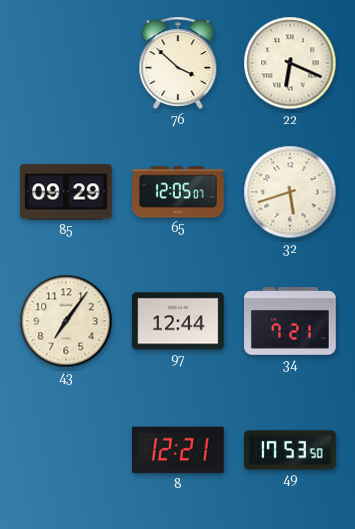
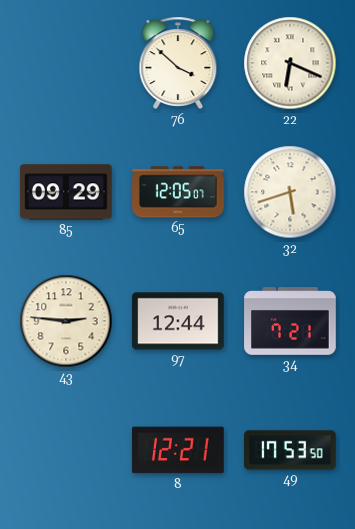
43: 7:06 -> 2:46 (66, 321)
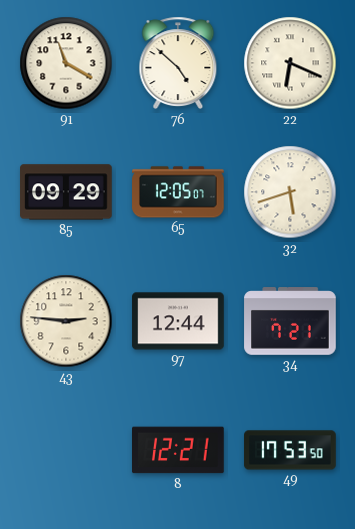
91: none -> 11:20 (66, 63)
76: 3:52 -> 4:52 (178, 63)
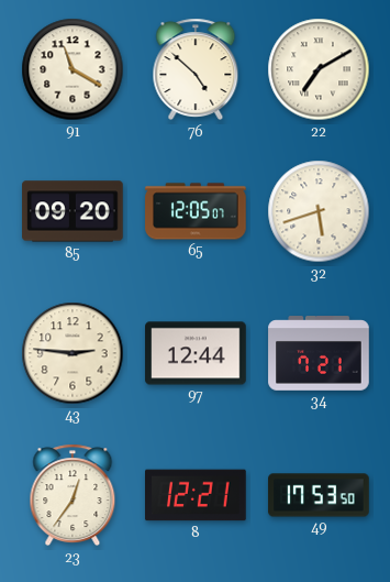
22: 6:19 -> 7:10 (319, 69)
85: 09:29 -> 09:20 (73, 211)
23: none -> 12:36 (73, 495)
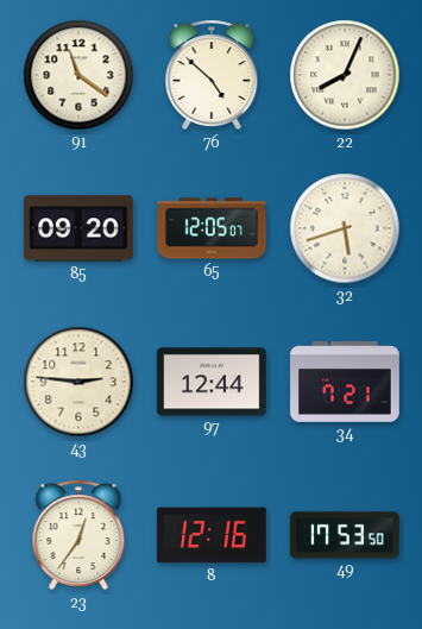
91: 11:20 -> 11:21 (78, 75)
22: 7:10 -> 8:04 (345, 75)
8: 12:21 -> 12:16 (212, 535)
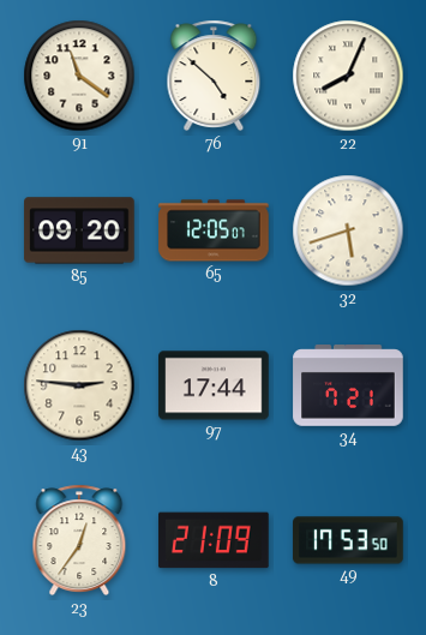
97: 12:44 -> 17:44 (214, 385)
8: 12:16 -> 21:09 (214, 540)
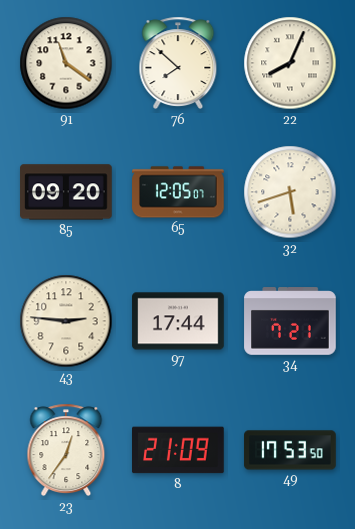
76: 4:52 -> 7:52 (178, 63)
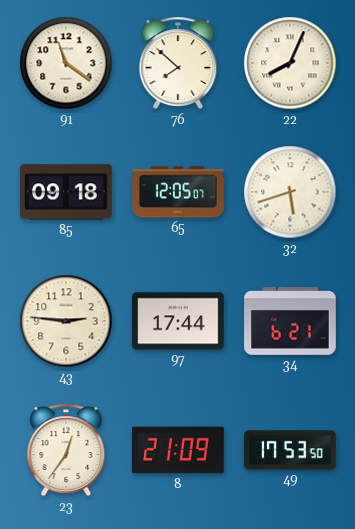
85: 09:20 -> 09:18 (66, 192)
34: 7:21 -> 6:21 (290, 321)
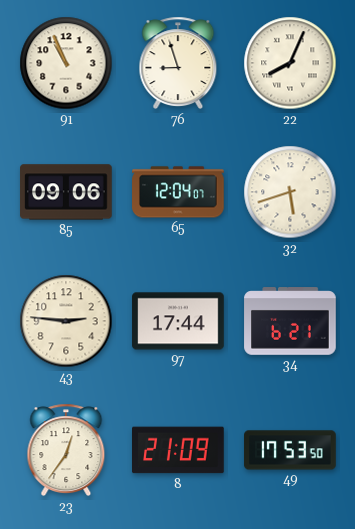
91: 11:21 -> 10:56 (66, 63)
76: 7:52 -> 8:57 (178, 63)
85: 09:18 -> 09:06 (66, 192)
65: 12:05 -> 12:04 (178, 192)
